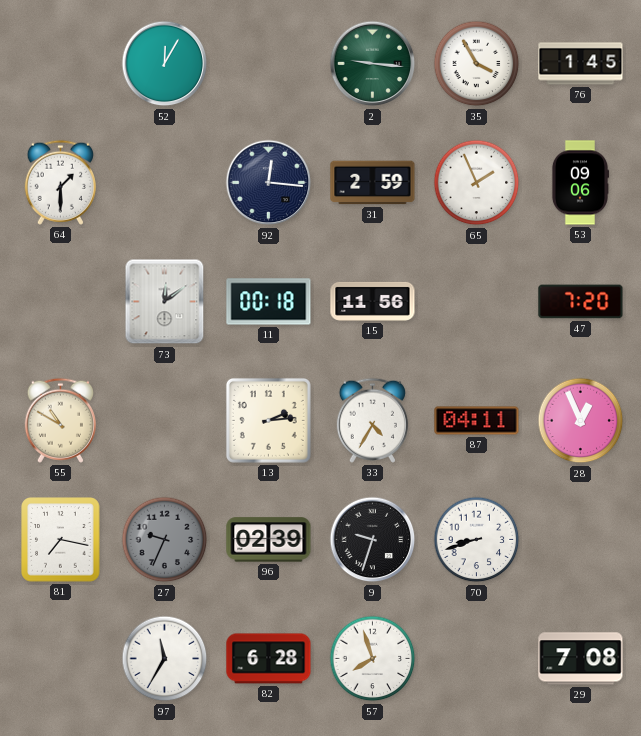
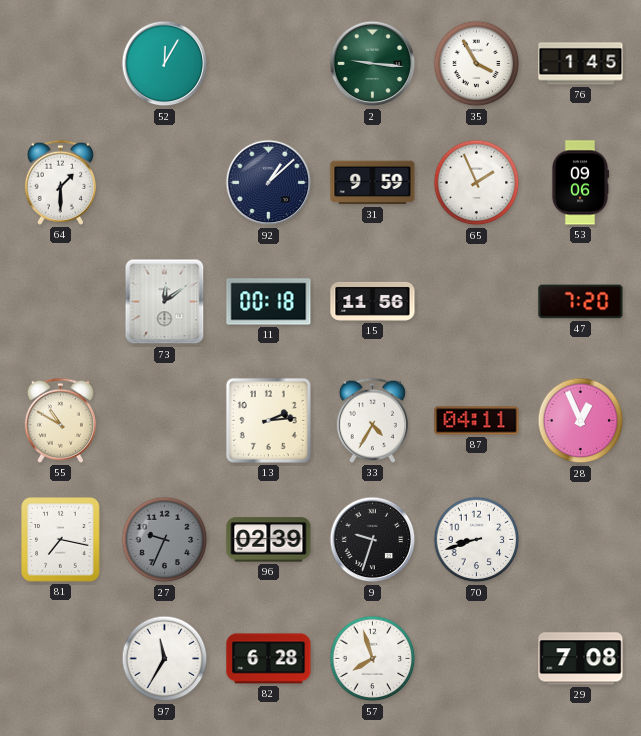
92: 12:16 -> 1:08 (269, 183)
31: 2:59 -> 9:59 (373, 183)
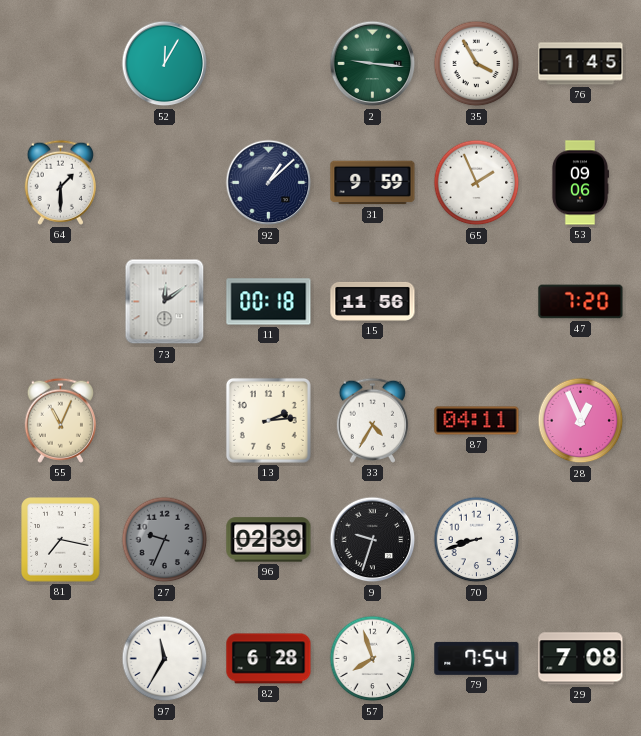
55: 10:50 -> 11:04 (60, 420)
79: none -> 7:54 (477, 658)
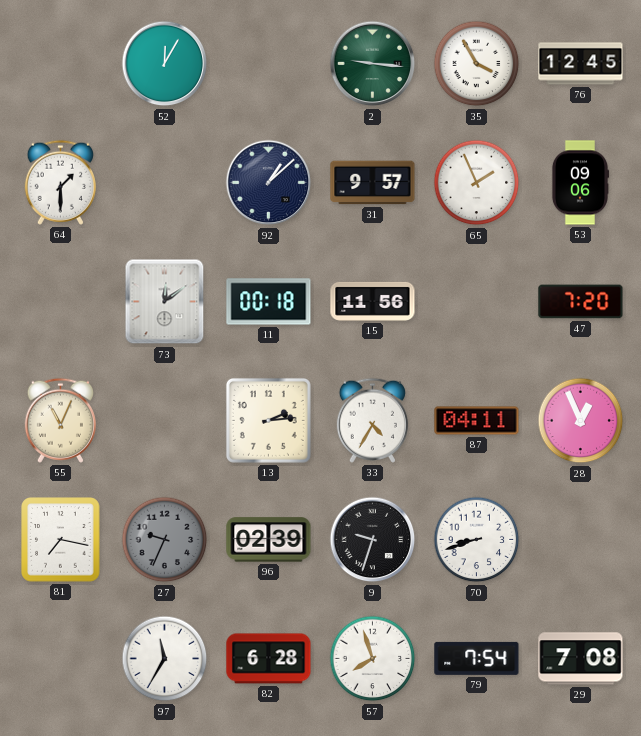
76: 1:45 -> 12:45 (581, 64)
31: 9:59 -> 9:57 (373, 183)
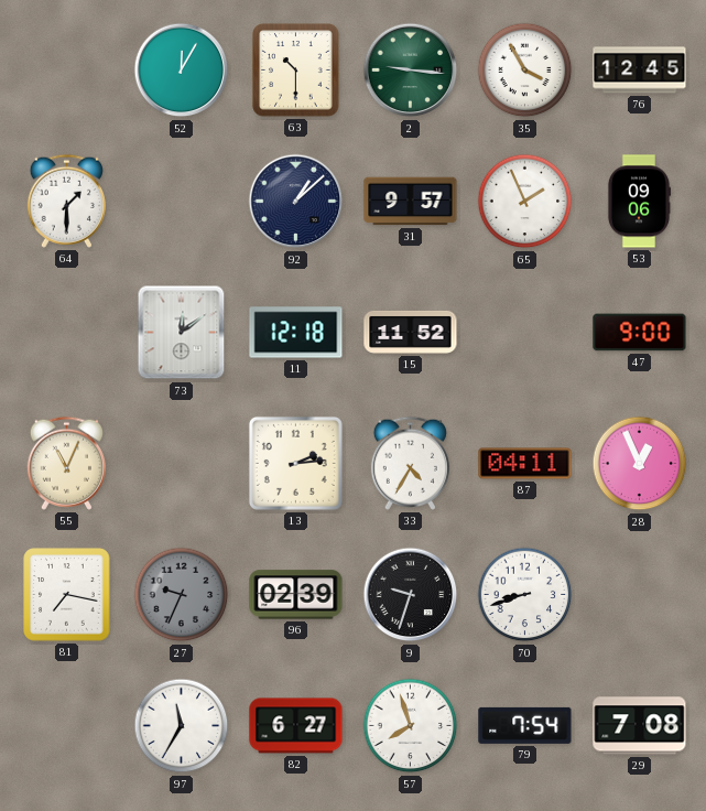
63: none -> 10:30 (296, 71)
11: 00:18 -> 12:18 (296, 333)
15: 11:56 -> 11:52 (411, 332)
47: 7:20 -> 9:00 (640, 333)
82: 6:28 -> 6:27 (296, 726)
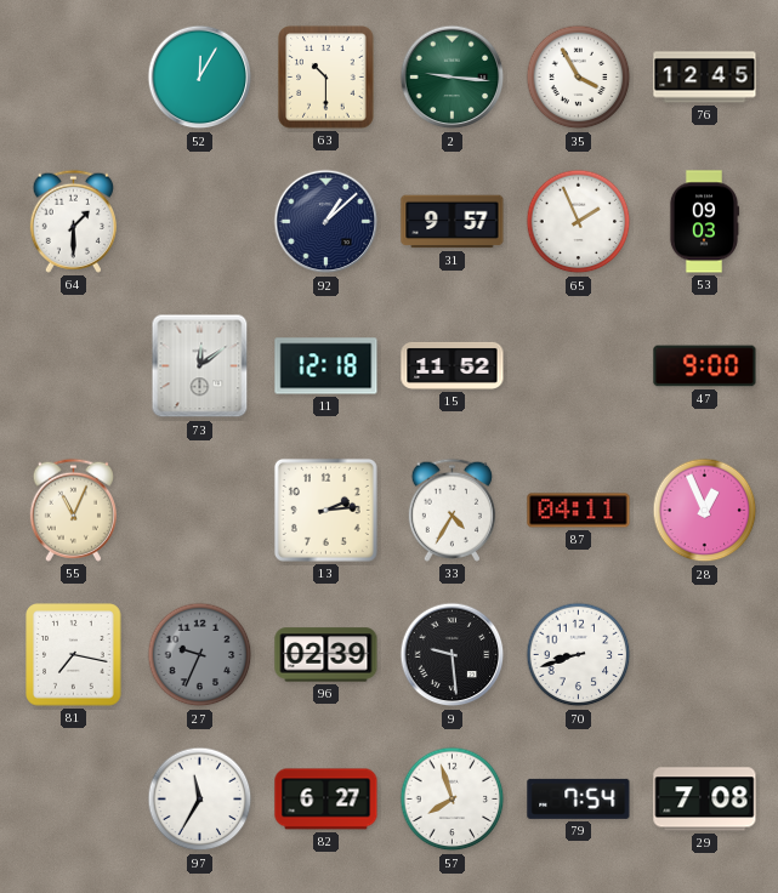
53: 09:06 -> 09:03 (704, 222)
9: 9:33 -> 9:29 (453, 655)
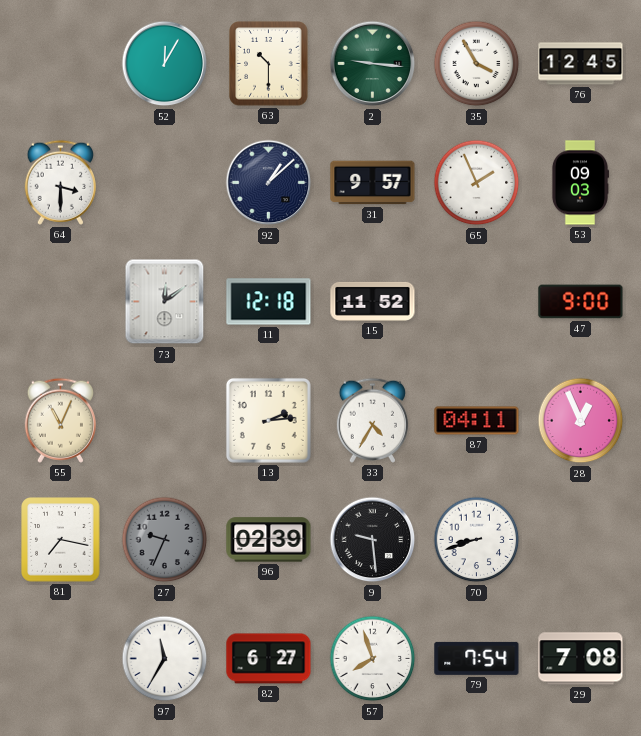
64: 1:30 -> 3:30 (60, 182)
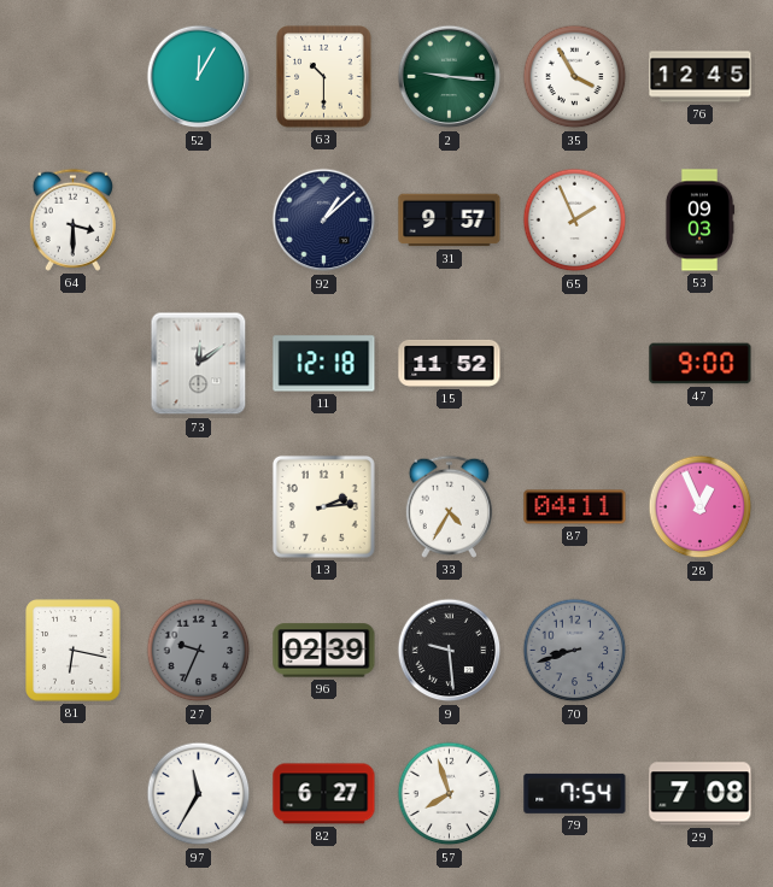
55: 11:04 -> none (60, 420)
81: 7:17 -> 6:17 (74, 651)
70 dial: white -> grey (575, 651)
